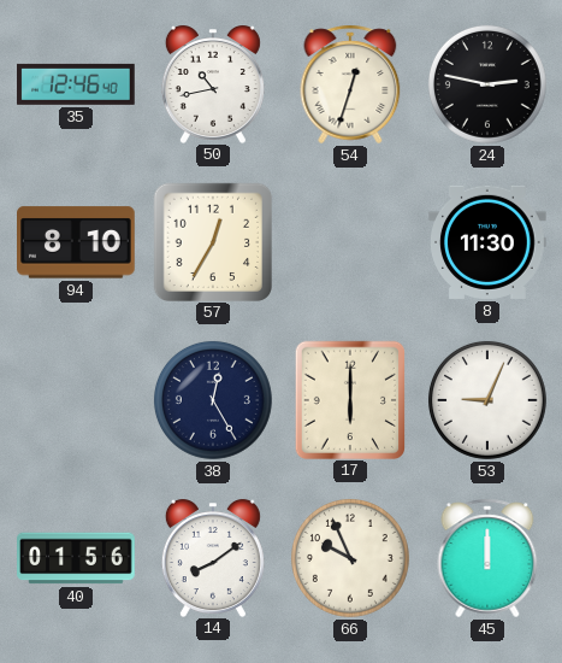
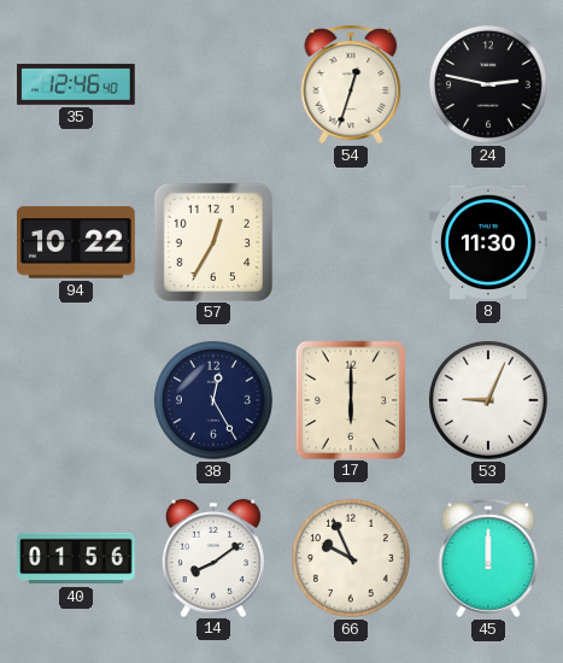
50: 10:43 -> none (213, 84)
94: 8:10 -> 10:22 (77, 242)
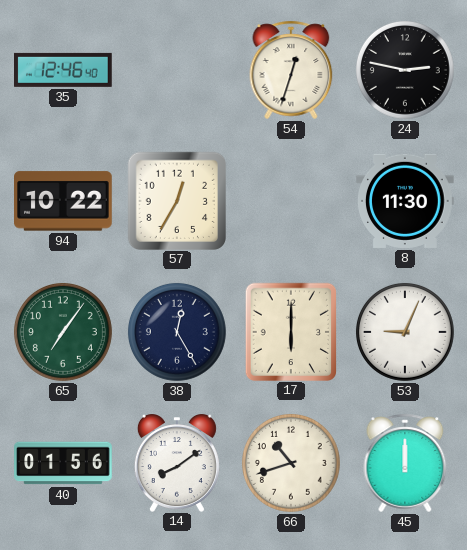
65: none -> 7:06 (63, 332)
66: 9:56 -> 10:42 (291, 463)
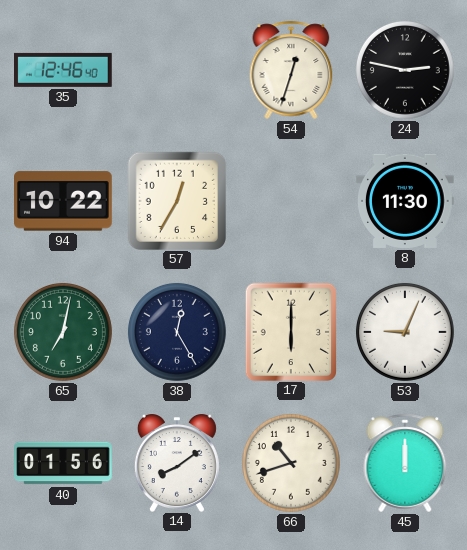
65: 7:06 -> 7:02 (63, 332)
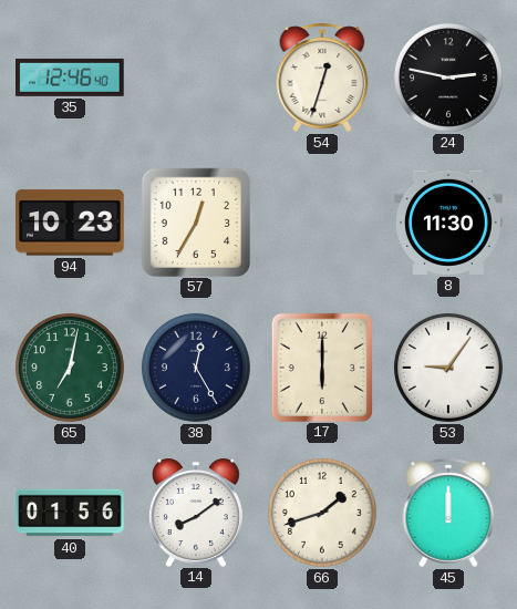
94: 10:22 -> 10:23 (71, 223)
53: 9:04 -> 9:06 (448, 368)
66: 10:42 -> 1:42 (322, 513)
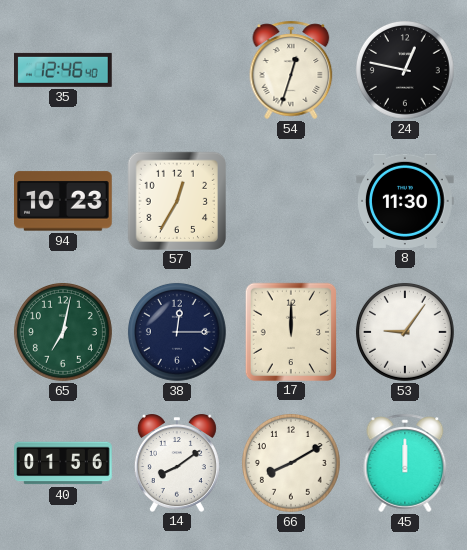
24: 2:47 -> 12:47 (405, 70)
38: 12:25 -> 12:15 (177, 332)
17: 6:00 -> 12:00 (290, 331)
66: 1:42 -> 8:10 (291, 463)
